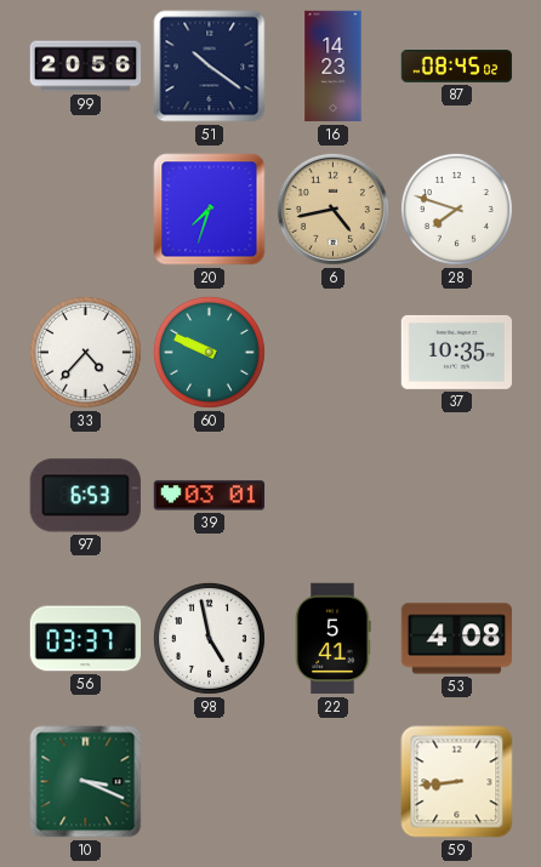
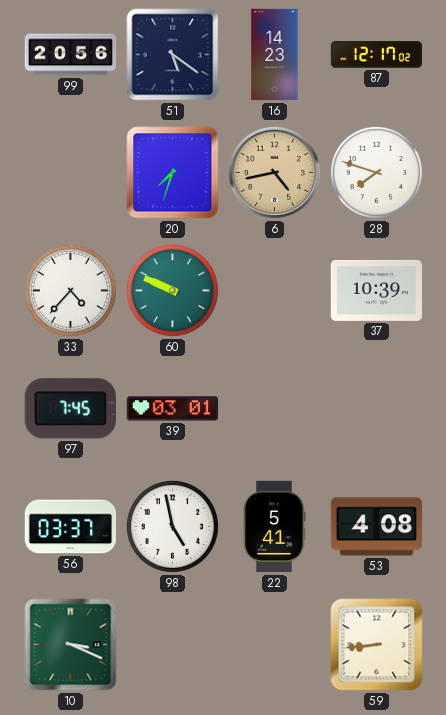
51: 10:21 -> 5:21 (173, 55)
87: 08:45 -> 12:17 (377, 55)
37: 10:35 -> 10:39 (377, 290)
97: 6:53 -> 7:45 (70, 409)
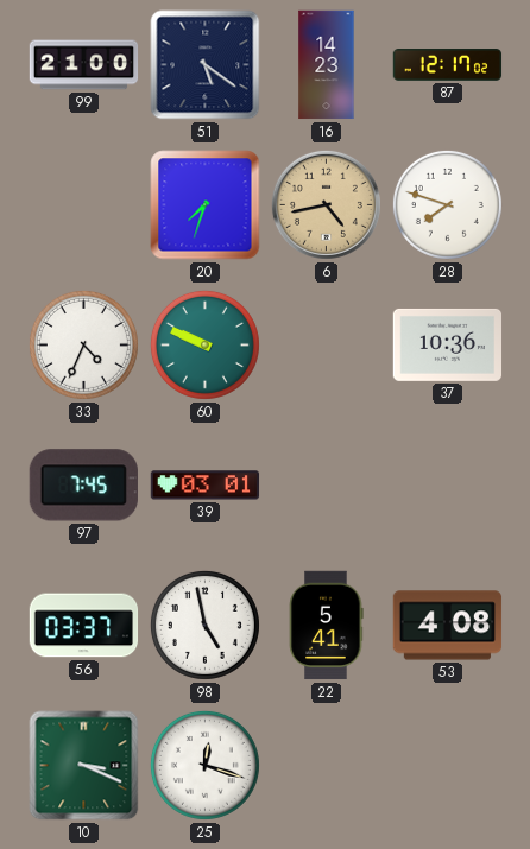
99: 20:56 -> 21:00 (84, 65)
33: 4:37 -> 4:34 (83, 344)
37: 10:39 -> 10:36 (448, 344)
25: none -> 12:18 (204, 765)
59: 8:44 -> none (377, 645)
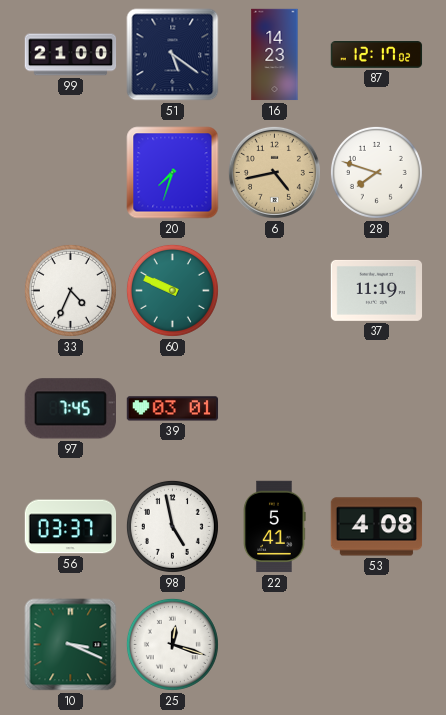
37: 10:36 -> 11:19 (377, 290)
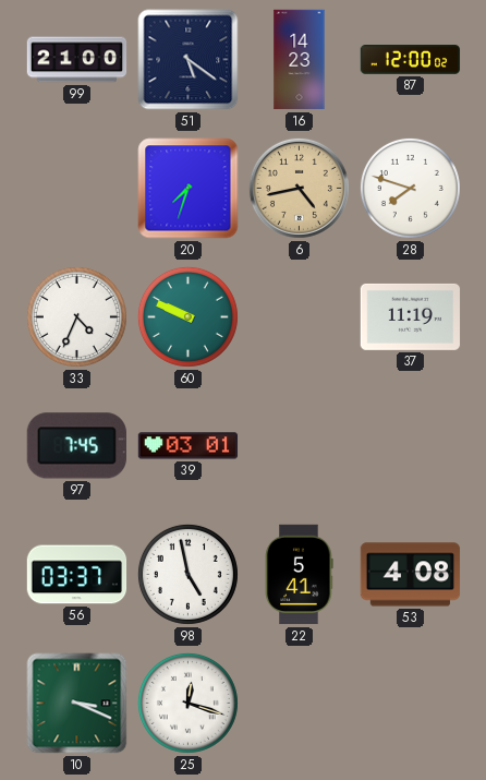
87: 12:17 -> 12:00 (411, 60)
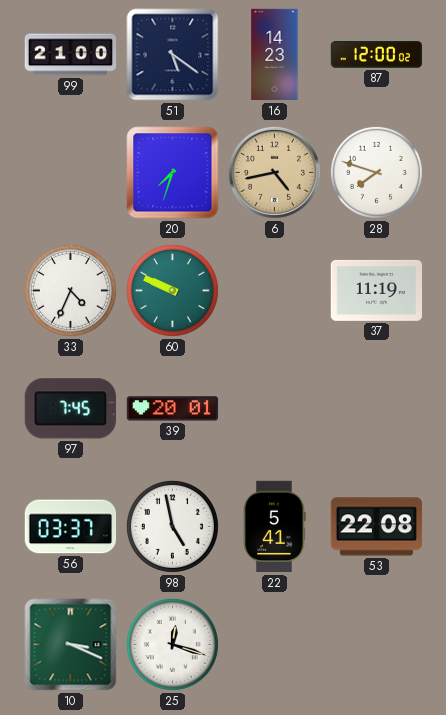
39: 03:01 -> 20:01 (173, 409)
53: 4:08 -> 22:08 (377, 527)
